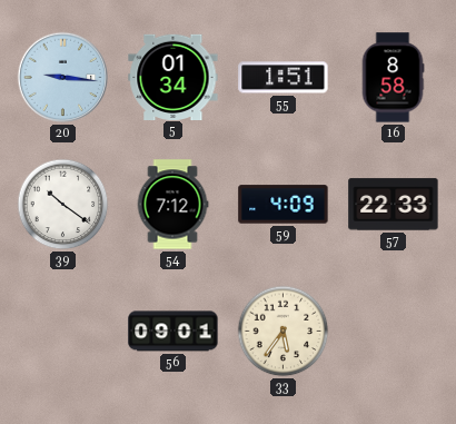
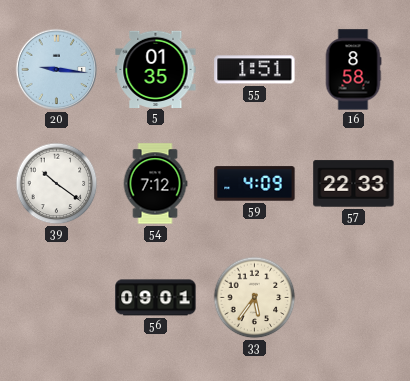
5: 01:34 -> 01:35 (156, 69)
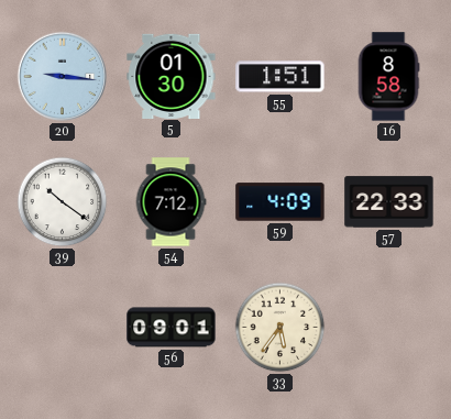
5: 01:35 -> 01:30 (172, 76)
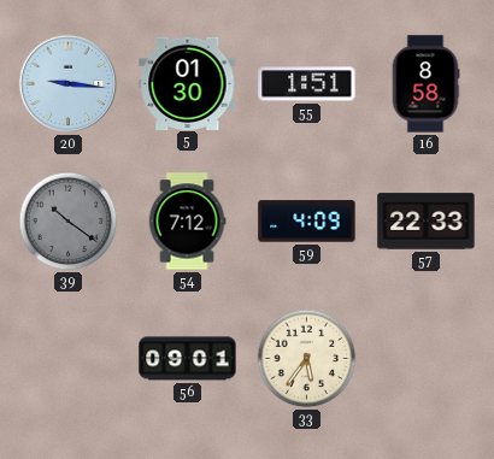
39 dial: white -> grey (69, 222)
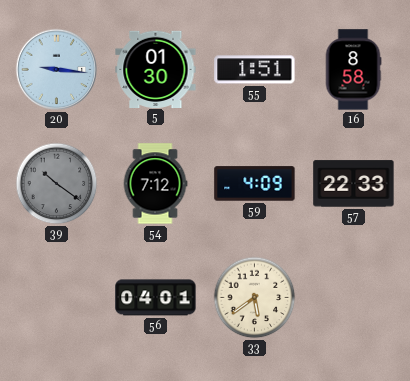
56: 09:01 -> 04:01 (156, 298)
33: 5:36 -> 5:39 (255, 298)
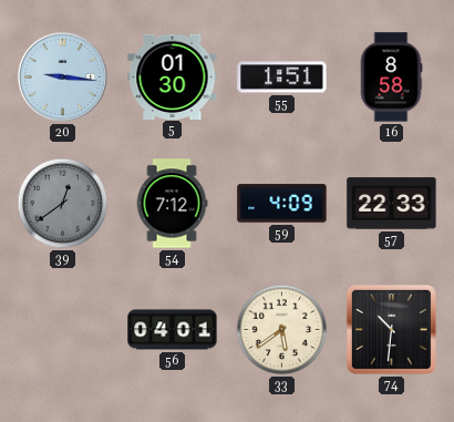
39: 10:21 -> 12:39 (63, 204)
74: none -> 10:31 (391, 329)
